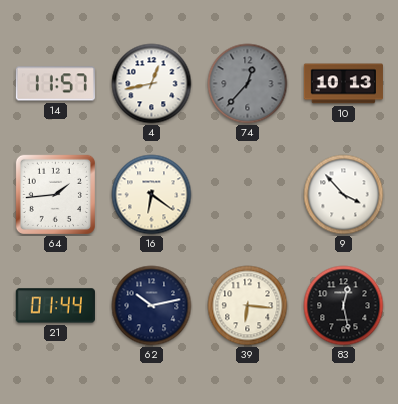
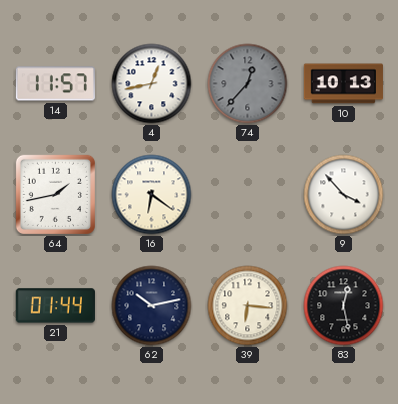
64: 1:44 -> 1:43 (55, 194)
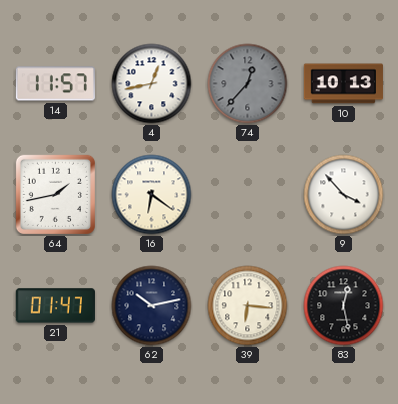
21: 01:44 -> 01:47 (55, 306)
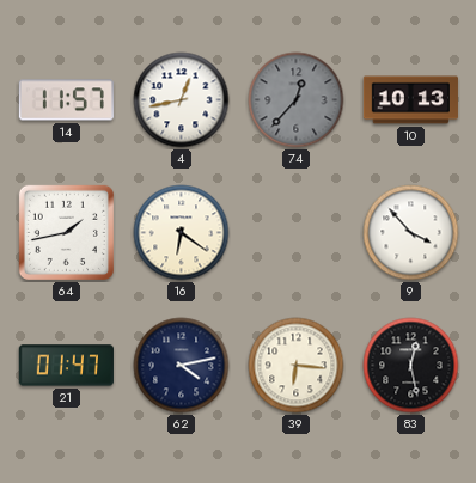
62: 10:13 -> 4:13 (182, 366)
